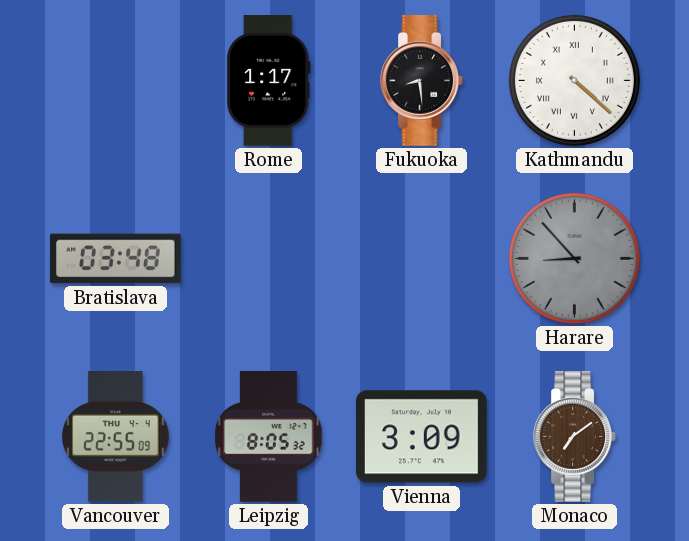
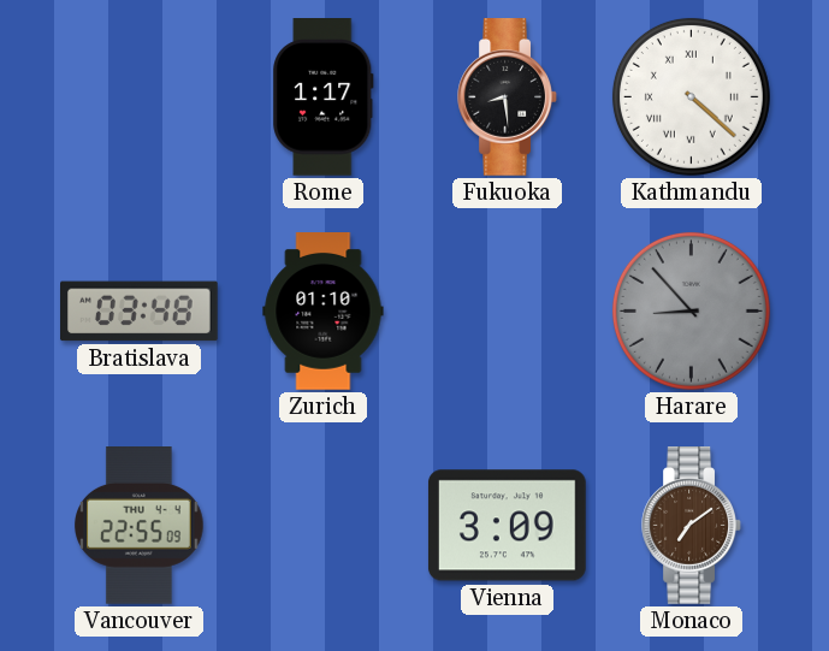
Zurich: none -> 01:10 (324, 312)
Leipzig: 8:05 -> none (269, 437)
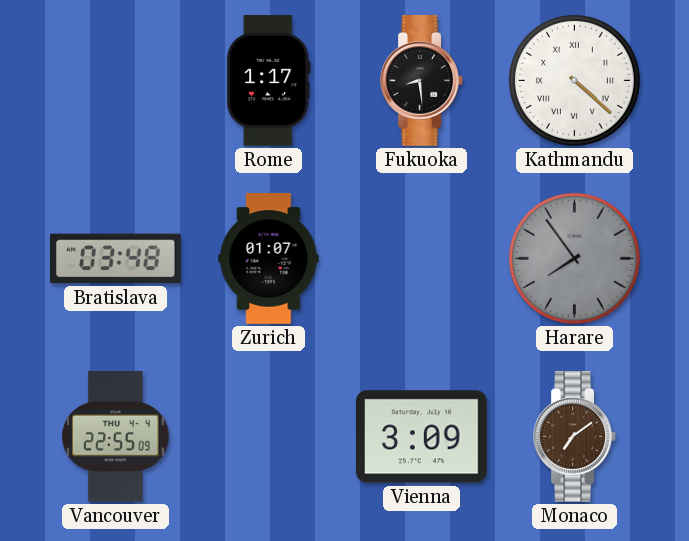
Zurich: 01:10 -> 01:07 (269, 259)
Harare: 8:53 -> 7:54 (574, 258)
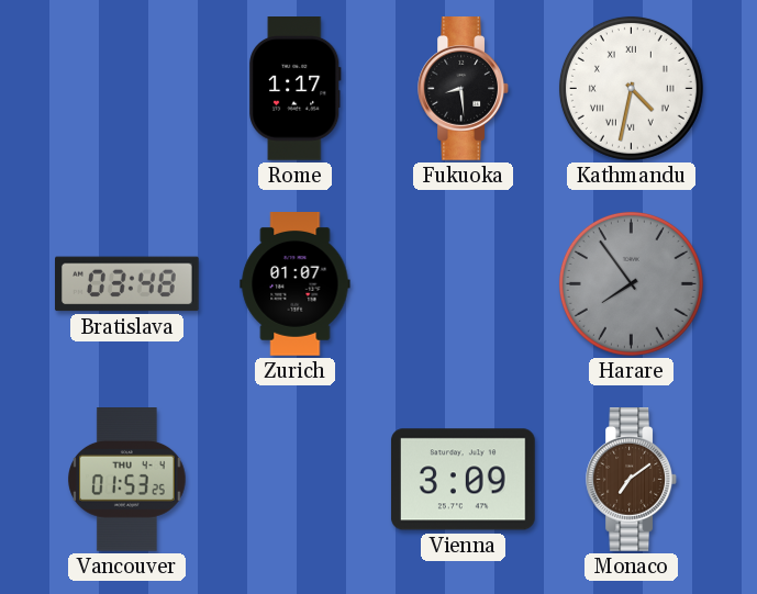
Kathmandu: 4:22 -> 4:32 (631, 88)
Vancouver: 22:55 -> 01:53 (127, 480)
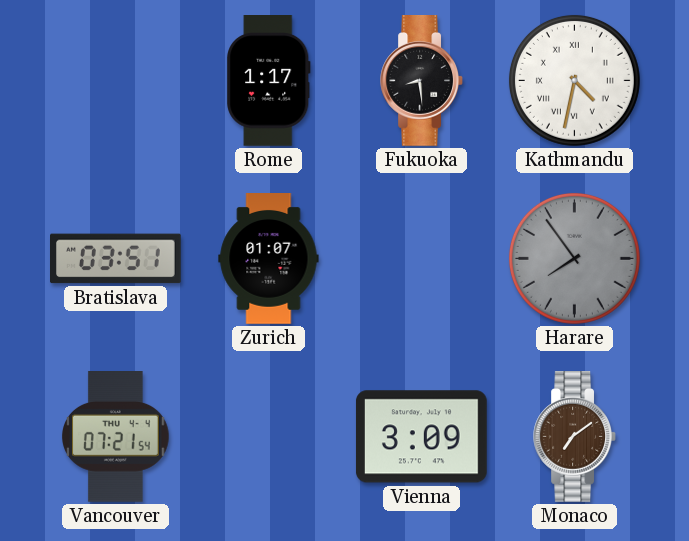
Bratislava: 03:48 -> 03:51 (116, 259)
Vancouver: 01:53 -> 07:21 (116, 437)
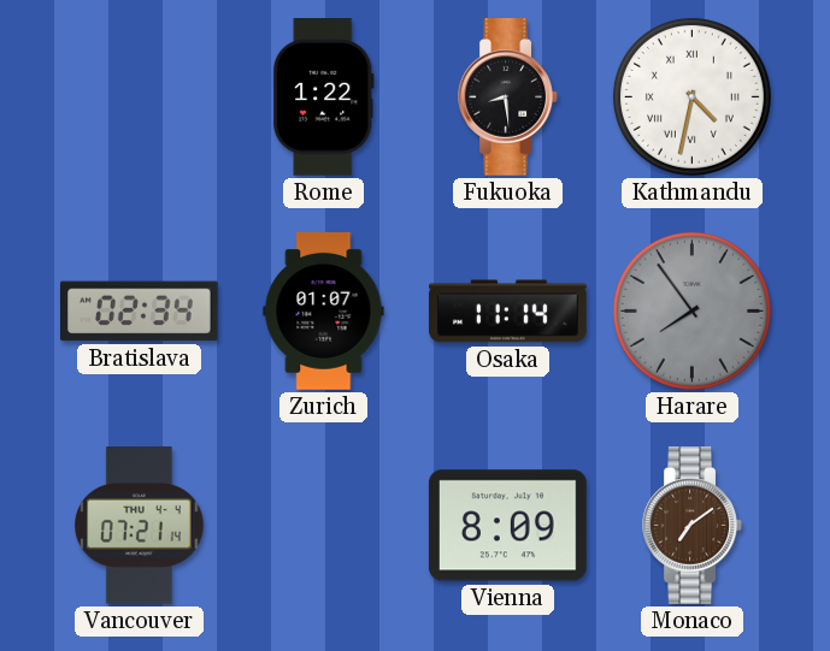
Rome: 1:17 -> 1:22 (324, 97)
Bratislava: 03:51 -> 02:34 (140, 312)
Osaka: none -> 11:14 (508, 312)
Vancouver: 07:21:54 -> 07:21:14 (140, 526)
Vienna: 3:09 -> 8:09 (508, 526)
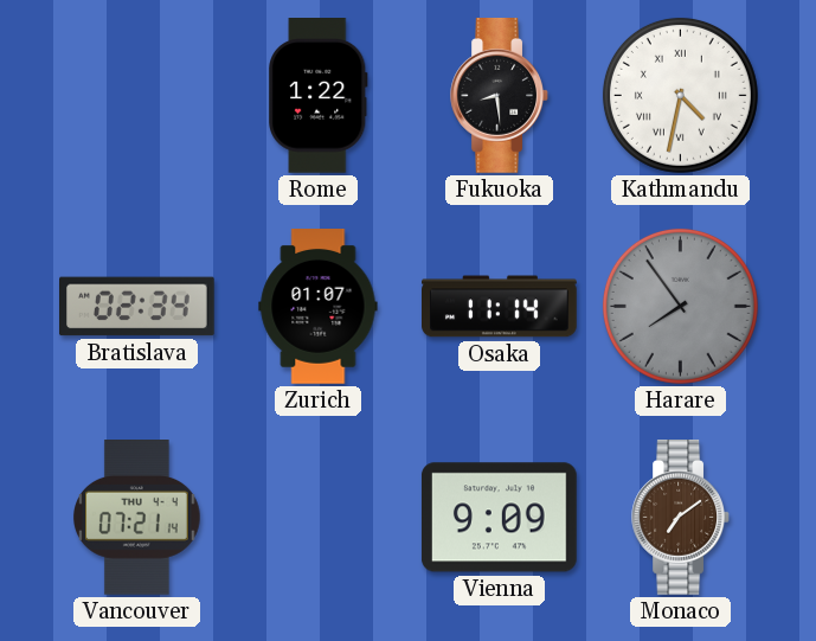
Vienna: 8:09 -> 9:09 (500, 518)
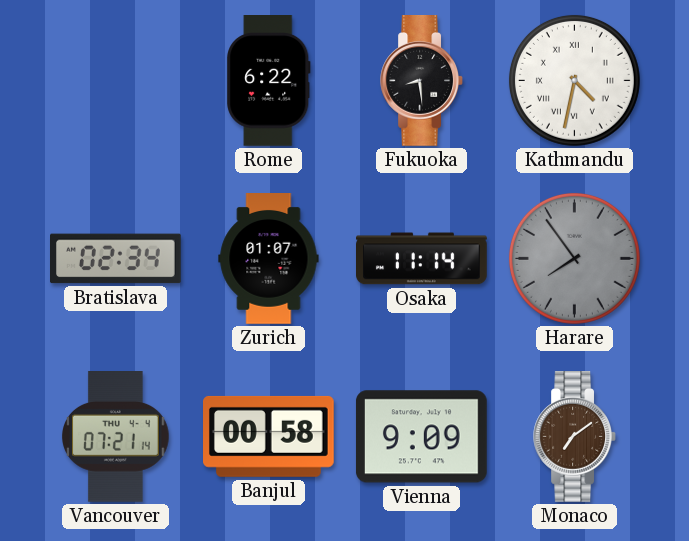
Rome: 1:22 -> 6:22 (269, 81)
Banjul: none -> 00:58 (269, 436)
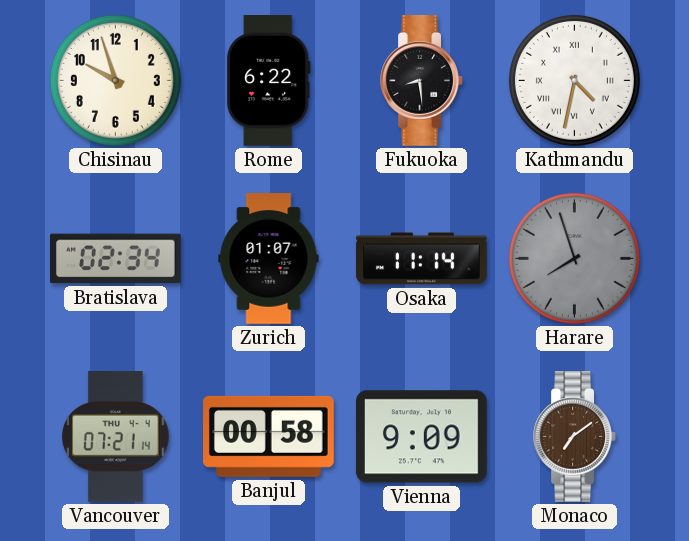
Chisinau: none -> 9:57 (115, 80)
Harare: 7:54 -> 7:57 (574, 258)
